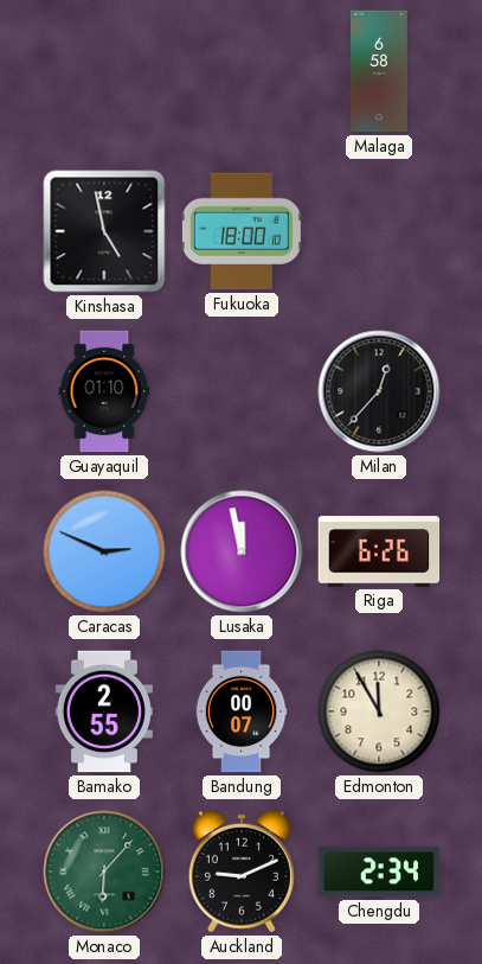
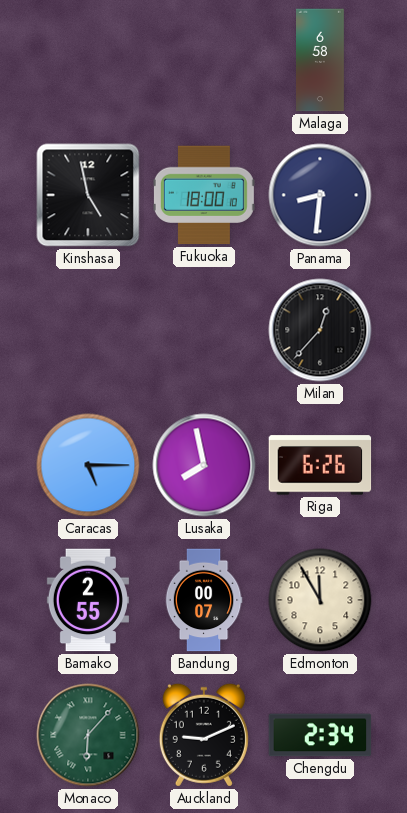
Panama: none -> 8:31 (320, 195)
Guayaquil: 01:10 -> none (104, 391)
Caracas: 2:49 -> 5:15 (88, 465)
Lusaka: 11:58 -> 7:58 (204, 465)
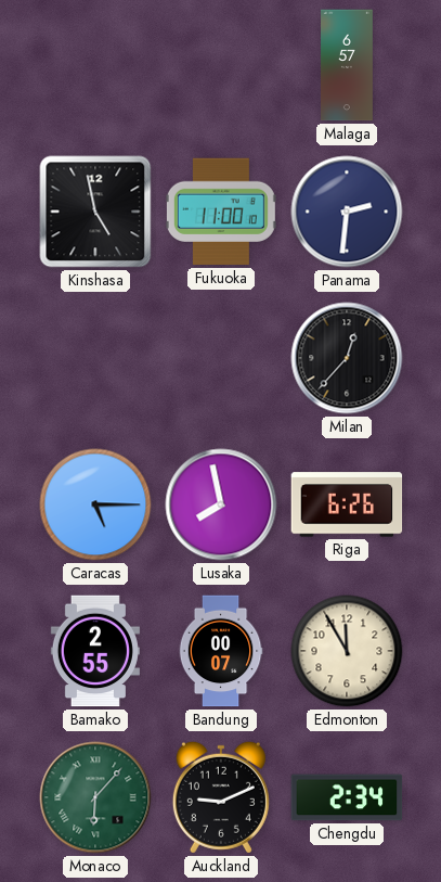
Malaga: 6:58 -> 6:57 (348, 65)
Fukuoka: 18:00 -> 11:00 (221, 212)
Panama: 8:31 -> 2:31 (347, 212)
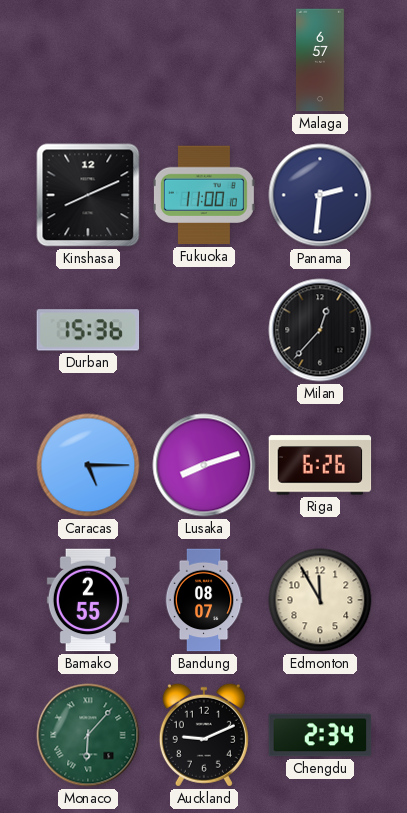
Kinshasa: 4:58 -> 8:11 (88, 195)
Durban: none -> 15:36 (88, 330)
Lusaka: 7:58 -> 8:12 (204, 465)
Bandung: 00:07 -> 08:07 (204, 600)
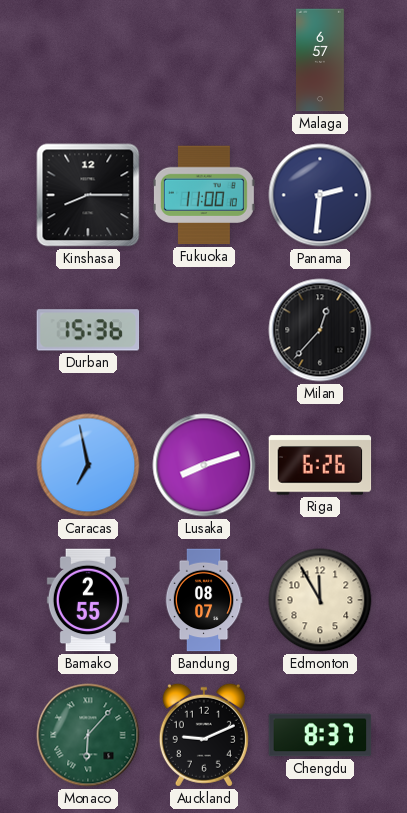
Kinshasa: 8:11 -> 8:15 (88, 195)
Caracas: 5:15 -> 6:58 (88, 465)
Chengdu: 2:34 -> 8:37 (320, 735)
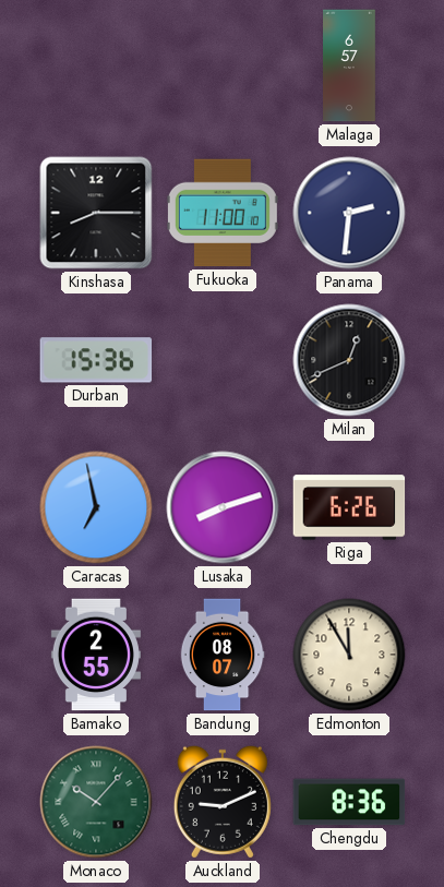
Milan: 12:37 -> 12:41 (349, 360)
Monaco: 6:07 -> 10:07 (96, 802)
Chengdu: 8:37 -> 8:36 (349, 802)
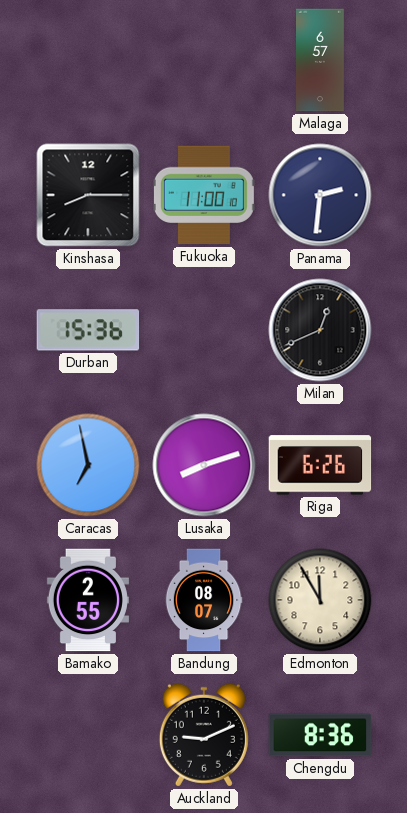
Monaco: 10:07 -> none (96, 802)
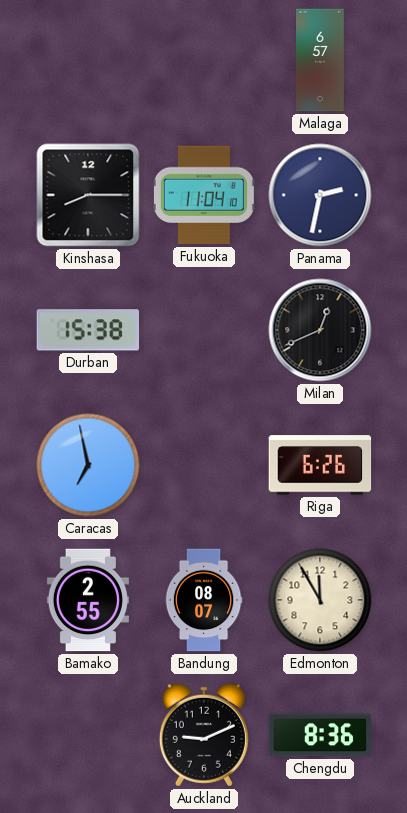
Fukuoka: 11:00 -> 11:04 (204, 195)
Panama: 2:31 -> 2:32 (320, 195)
Durban: 15:36 -> 15:38 (88, 330)
Lusaka: 8:12 -> none (204, 465)
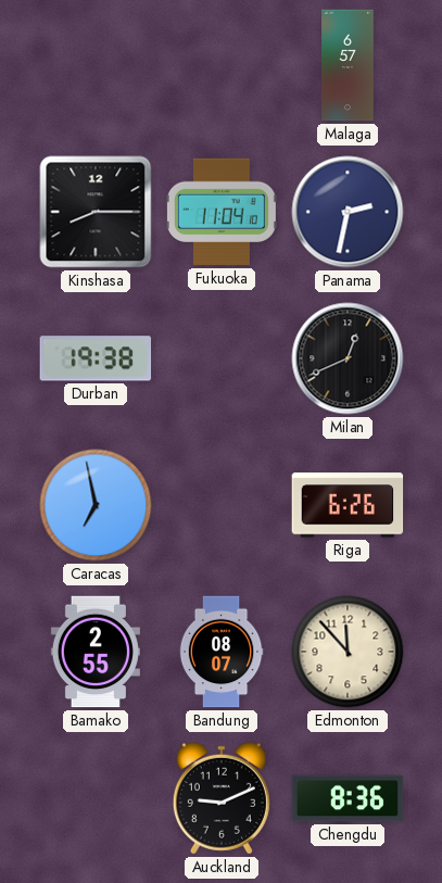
Durban: 15:38 -> 19:38 (96, 358)
Edmonton: 11:55 -> 11:53 (348, 652)
